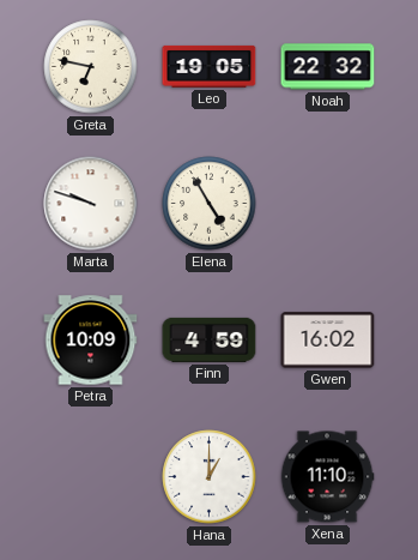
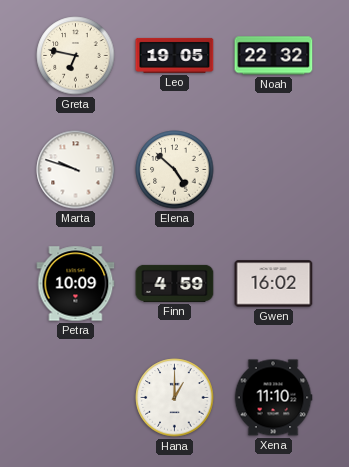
Elena: 4:55 -> 4:52 (175, 170)
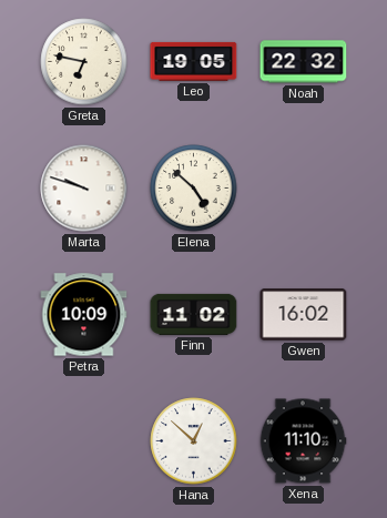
Finn: 4:59 -> 11:02 (194, 314)
Hana: 1:00 -> 12:52 (194, 441)
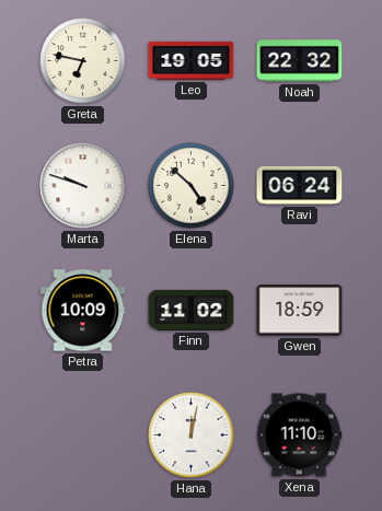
Ravi: none -> 06:24 (300, 185)
Gwen: 16:02 -> 18:59 (300, 311)
Hana: 12:52 -> 12:02 (192, 435)
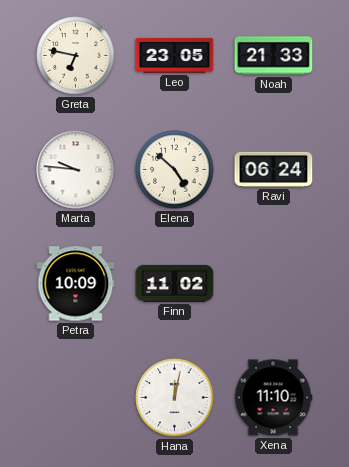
Leo: 19:05 -> 23:05 (175, 55)
Noah: 22:32 -> 21:33 (274, 56)
Marta: 9:48 -> 9:46 (76, 170)
Gwen: 18:59 -> none (300, 311)
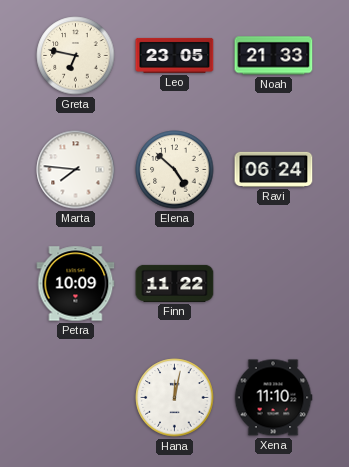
Marta: 9:46 -> 7:46 (76, 170)
Finn: 11:02 -> 11:22 (175, 283)
